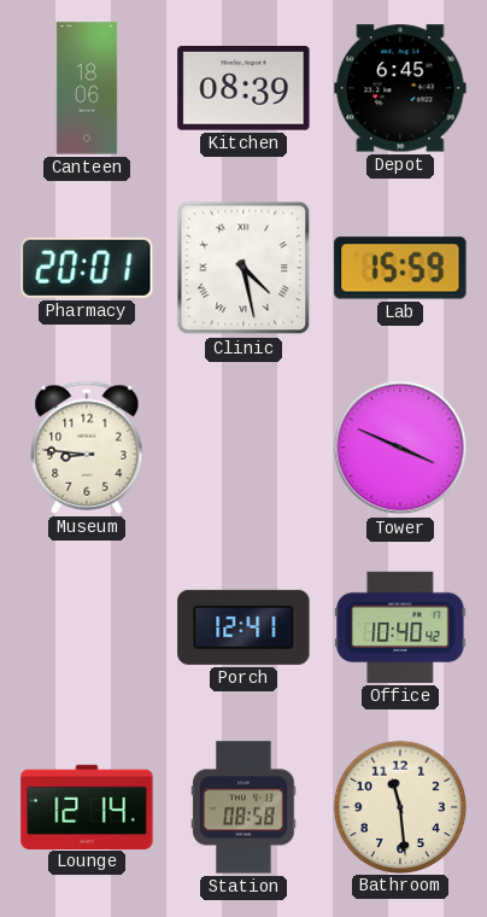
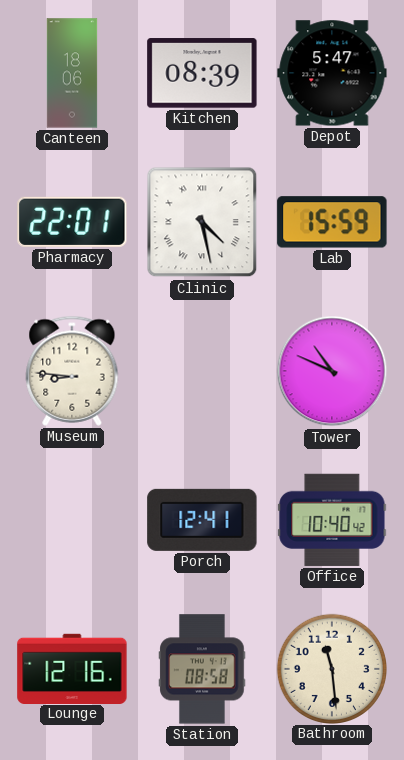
Depot: 6:45 -> 5:47 (332, 73)
Pharmacy: 20:01 -> 22:01 (72, 222)
Tower: 3:49 -> 10:49 (332, 371)
Lounge: 12:14 -> 12:16 (72, 668)
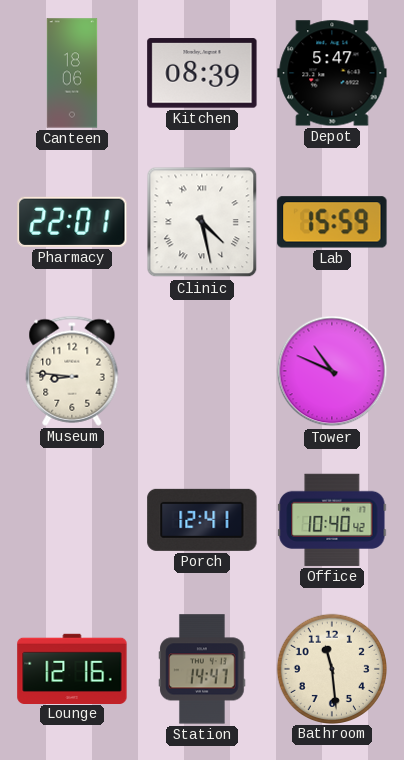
Station: 08:58 -> 14:47 (202, 669)
